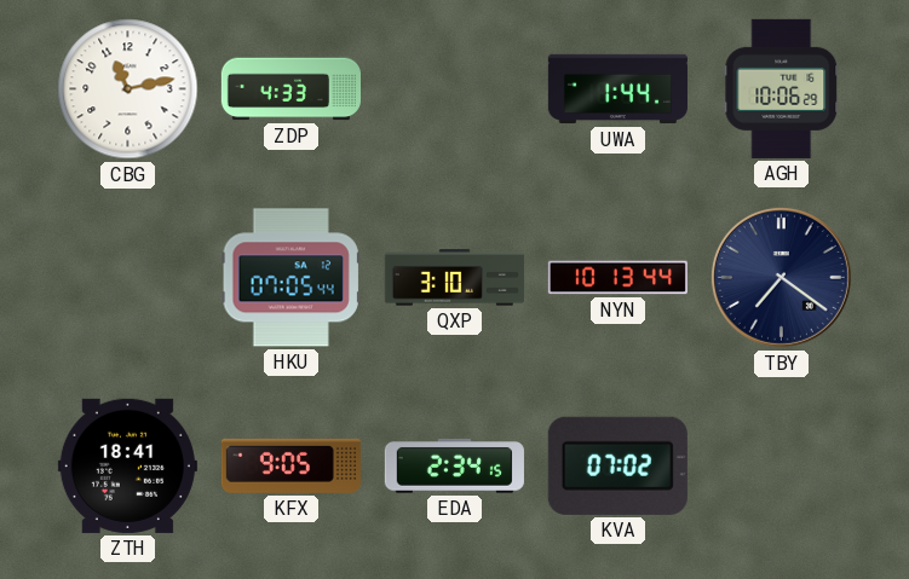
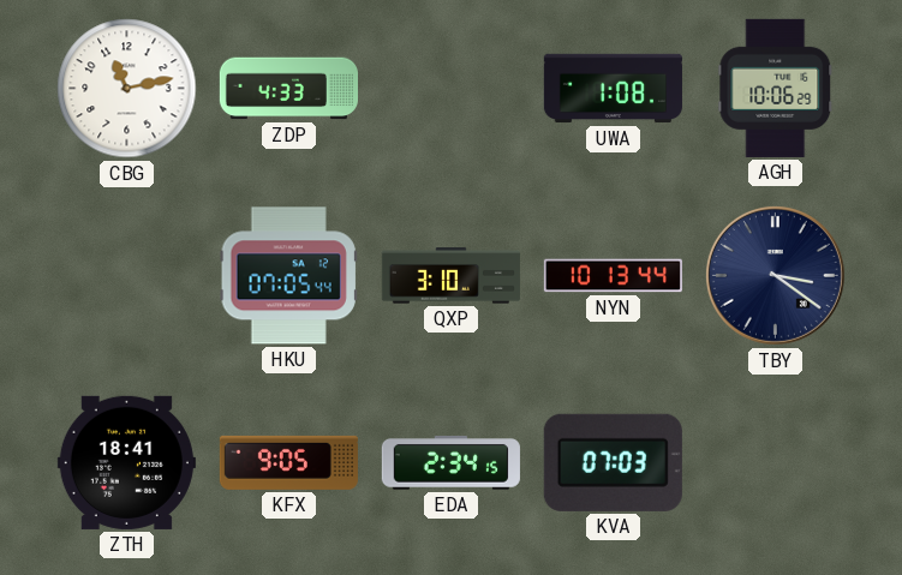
UWA: 1:44 -> 1:08 (613, 89)
TBY: 7:21 -> 3:21 (775, 275)
KVA: 07:02 -> 07:03 (613, 462)
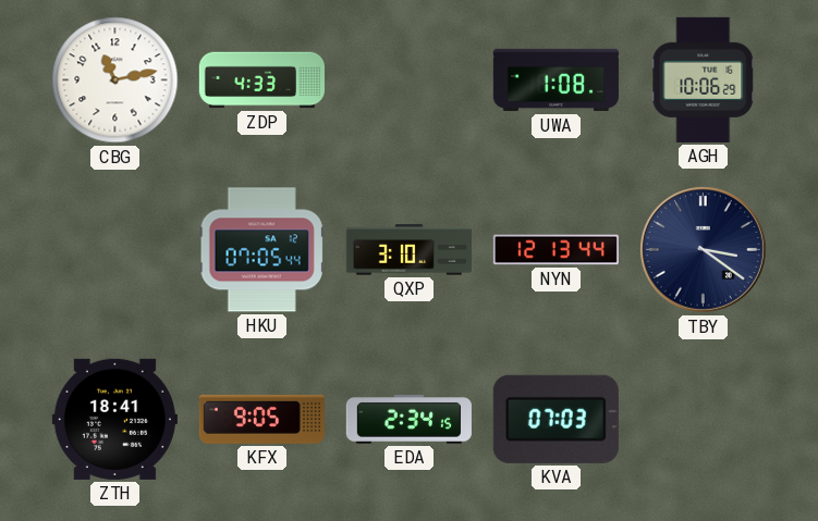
NYN: 10:13 -> 12:13 (555, 250)
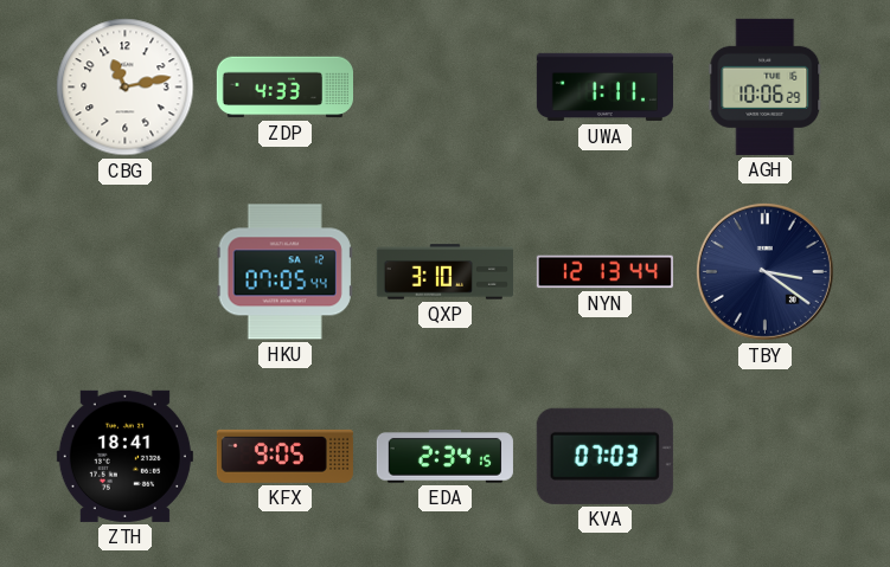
UWA: 1:08 -> 1:11 (604, 88)
